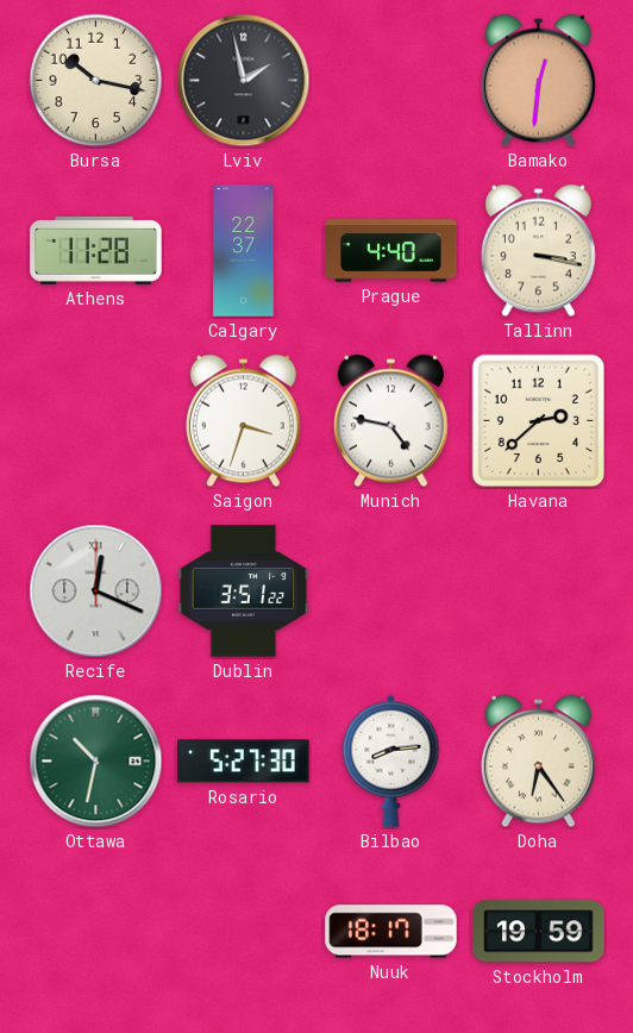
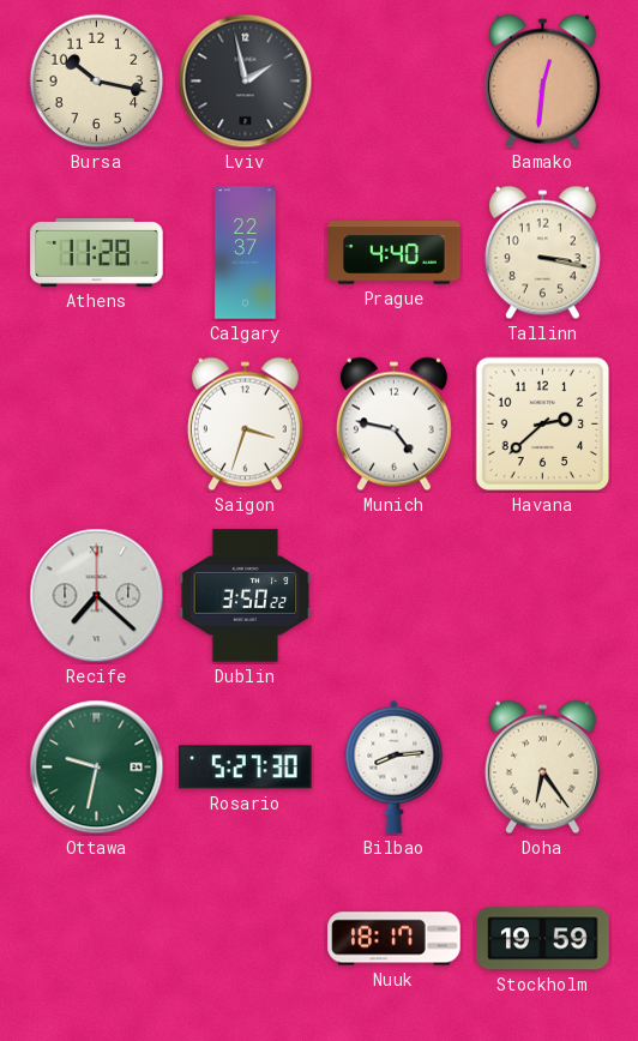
Recife: 12:19 -> 7:22 (97, 596)
Dublin: 3:51 -> 3:50 (246, 596)
Ottawa: 10:32 -> 9:32 (97, 768)
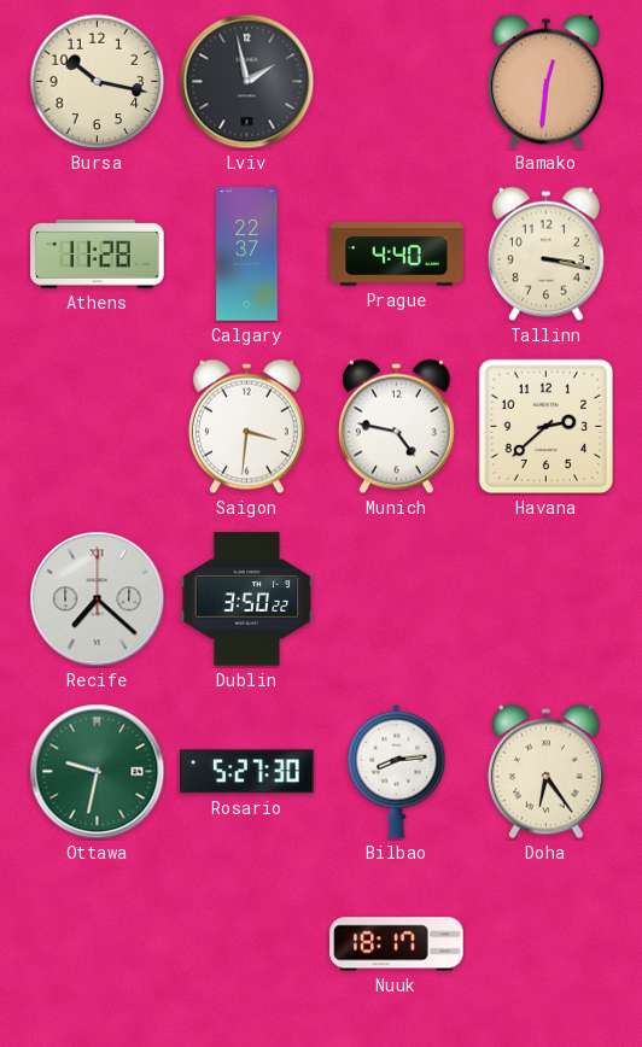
Saigon: 3:33 -> 3:31 (246, 427)
Stockholm: 19:59 -> none (543, 939)
